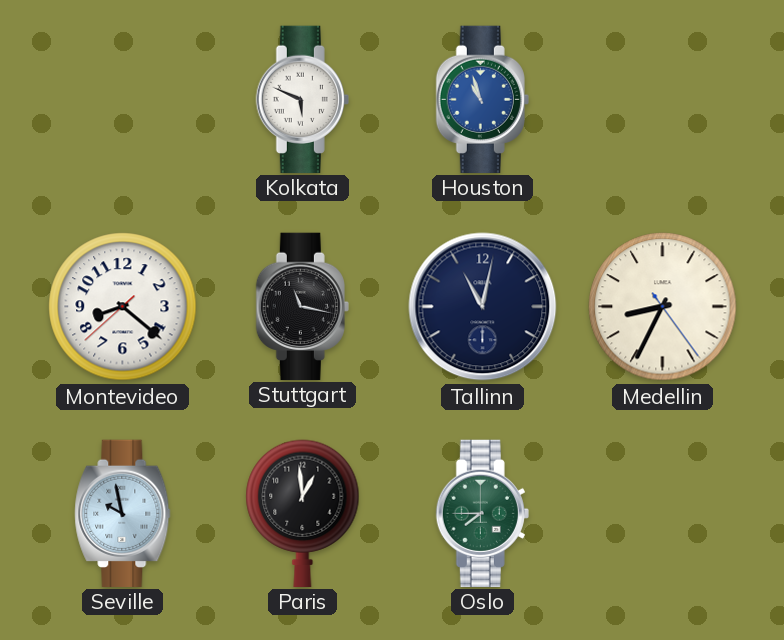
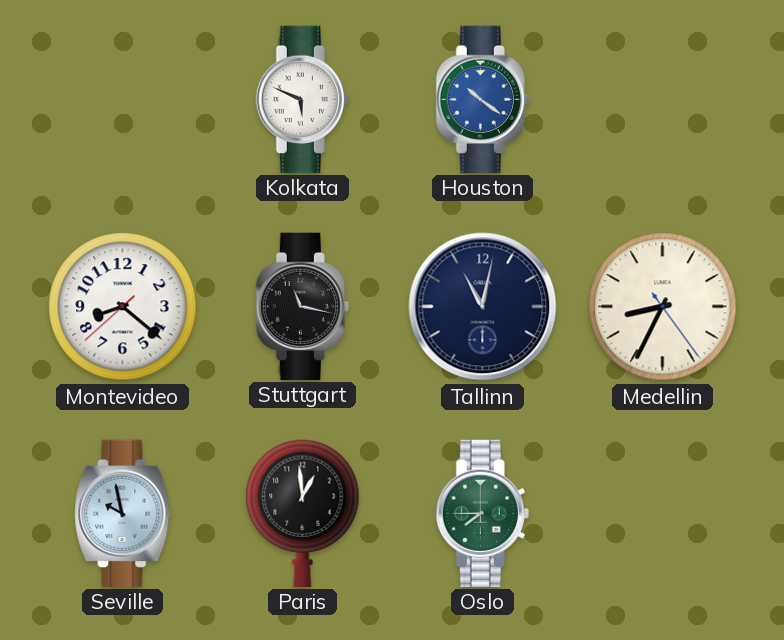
Houston: 10:57 -> 10:21 (482, 99)
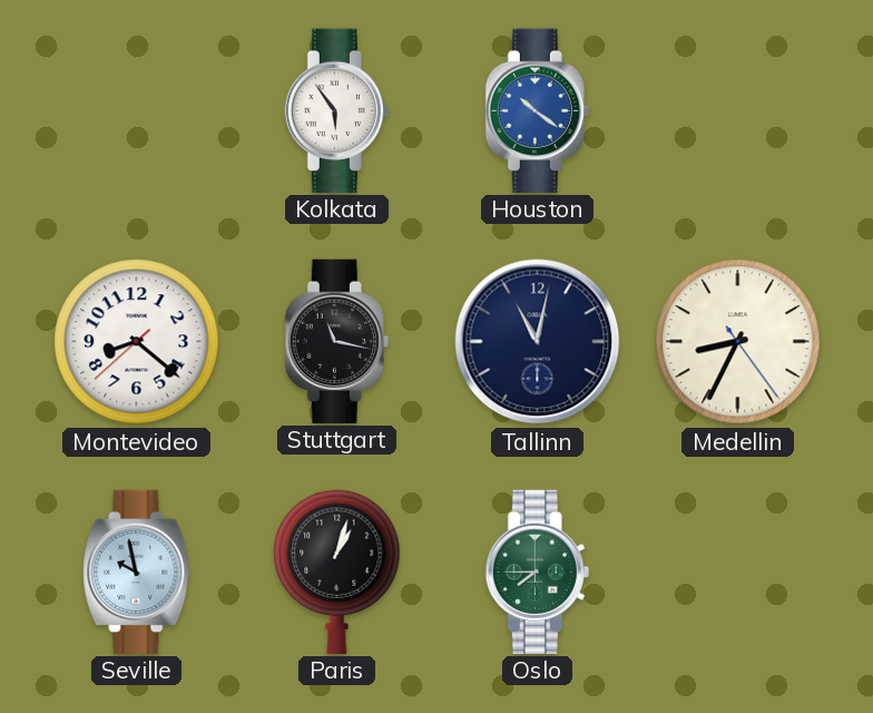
Kolkata: 5:49 -> 5:54 (336, 110)
Paris: 12:59 -> 1:03 (337, 572)
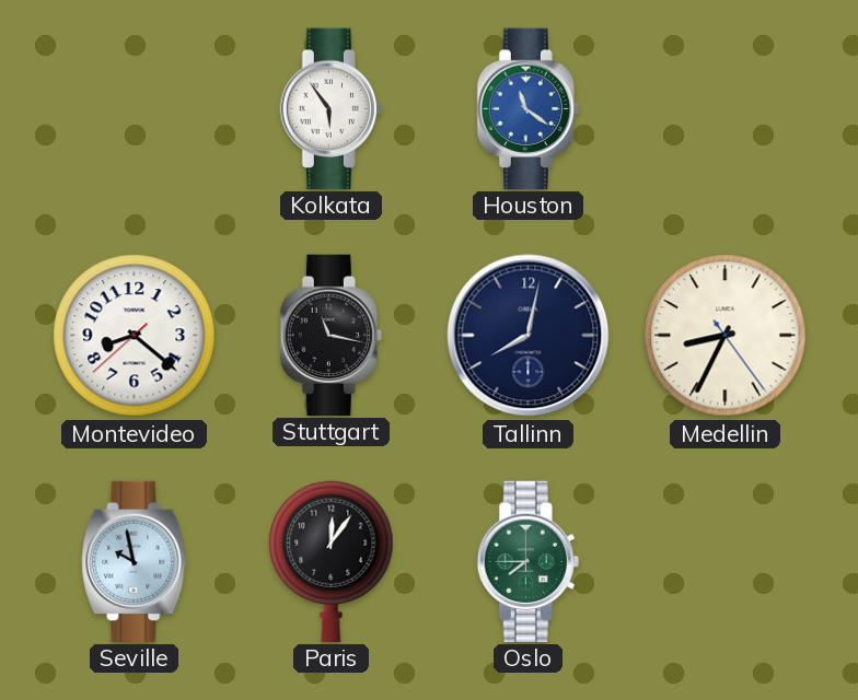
Houston: 10:21 -> 11:21 (527, 108)
Tallinn: 11:02 -> 8:02 (529, 336)
Paris: 1:03 -> 12:06 (332, 561)
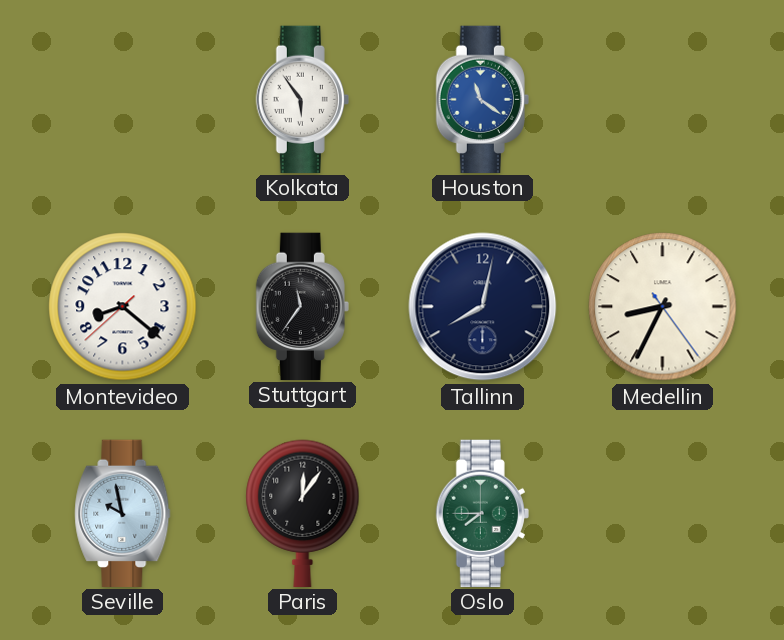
Stuttgart: 11:17 -> 11:36 (302, 306)
